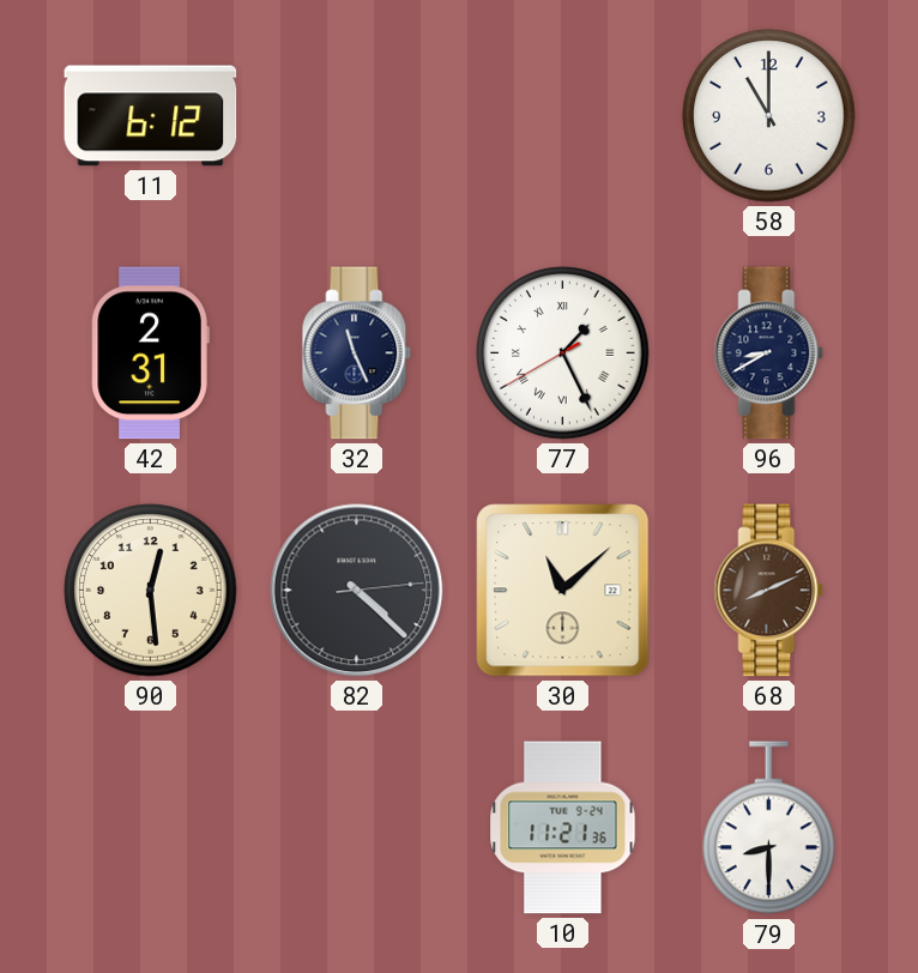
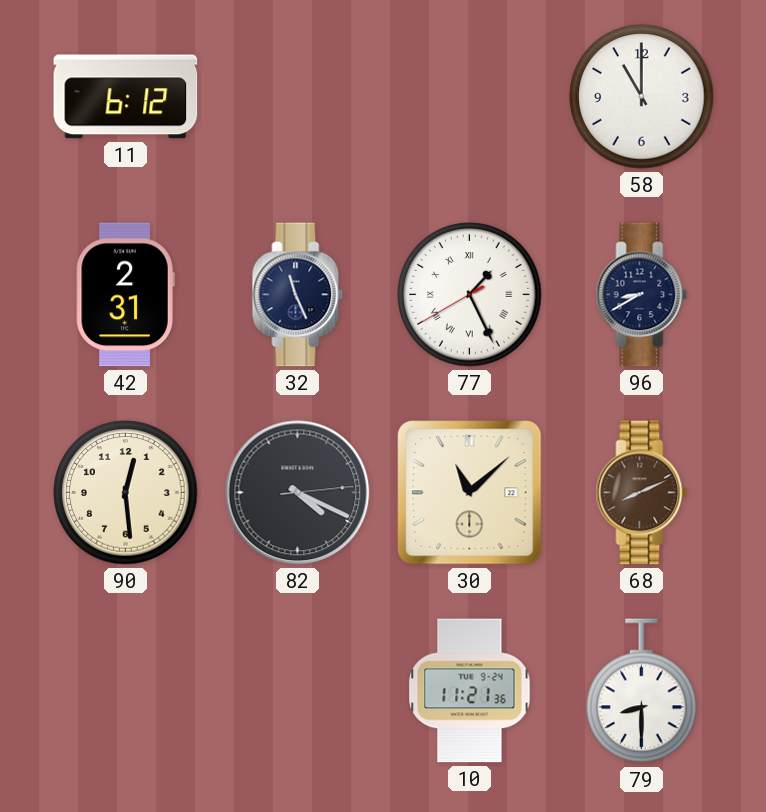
82: 4:22 -> 4:19 (298, 493)
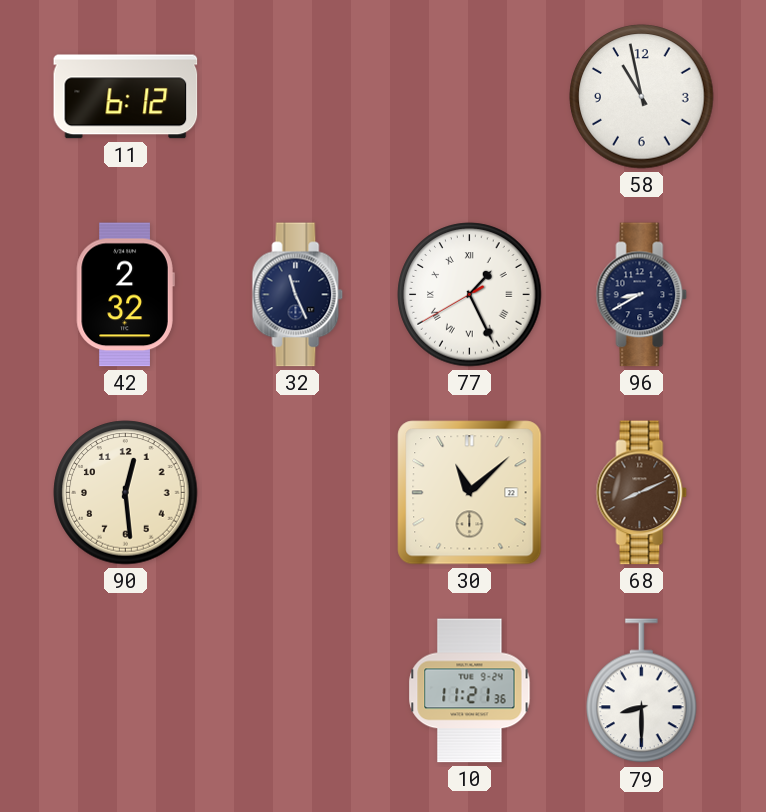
58: 11:00 -> 10:58 (642, 97)
42: 2:31 -> 2:32 (125, 295)
82: 4:19 -> none (298, 493)
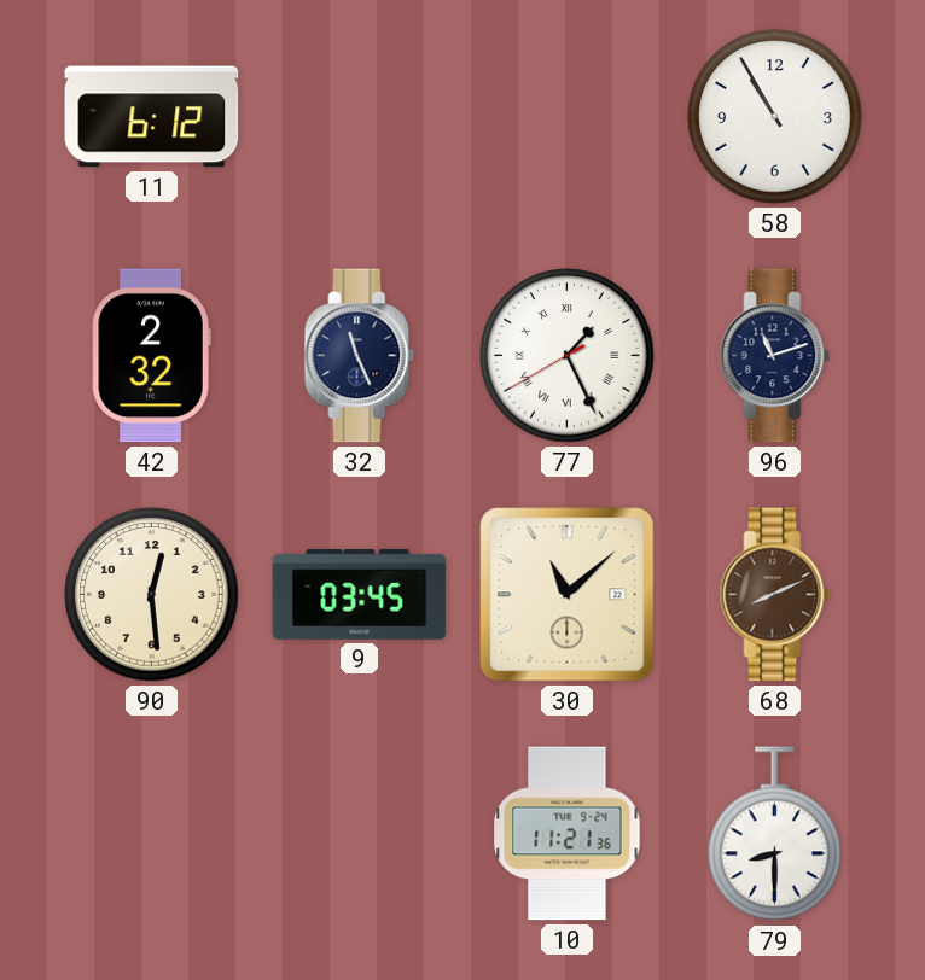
58: 10:58 -> 10:55 (775, 117)
96: 8:40 -> 11:12 (775, 356)
9: none -> 03:45 (360, 594)
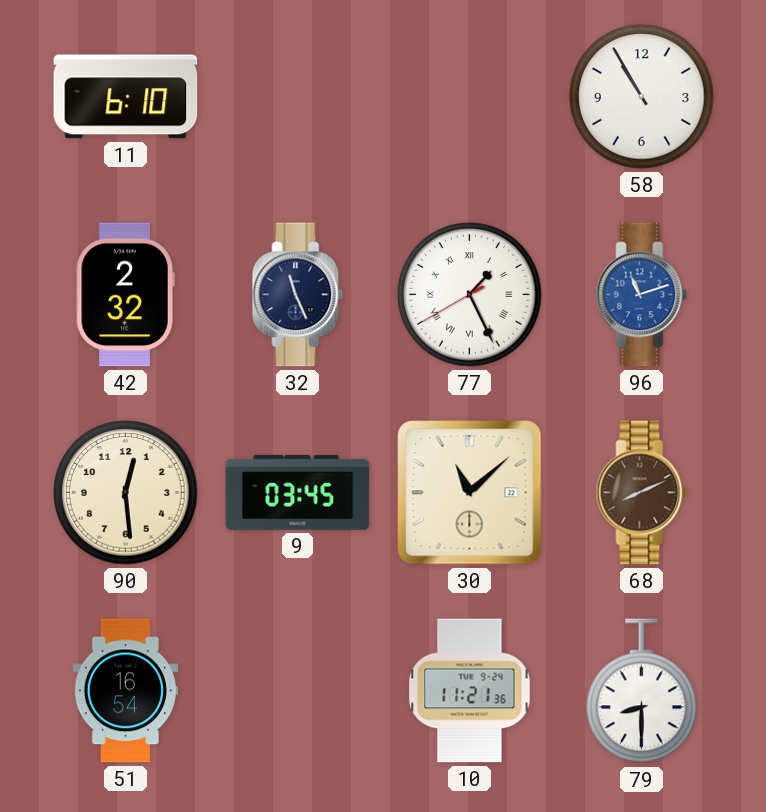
11: 6:12 -> 6:10 (126, 97)
96 dial: navy -> blue (642, 295)
51: none -> 16:54 (125, 691)
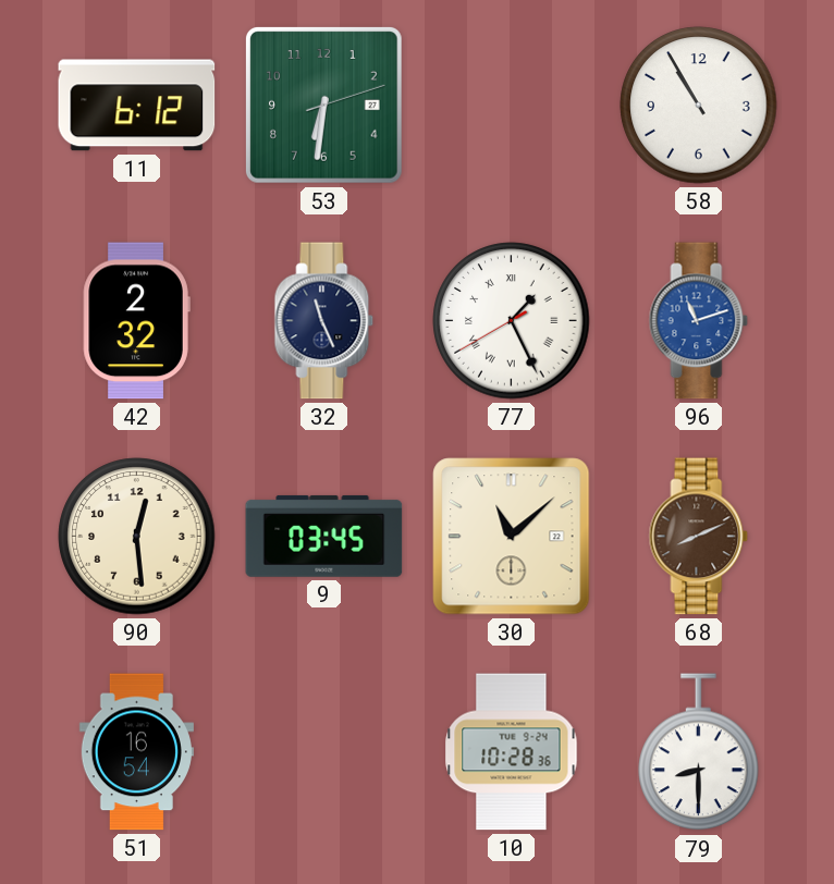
11: 6:10 -> 6:12 (137, 106)
53: none -> 6:31 (323, 105)
10: 11:21 -> 10:28 (512, 752)
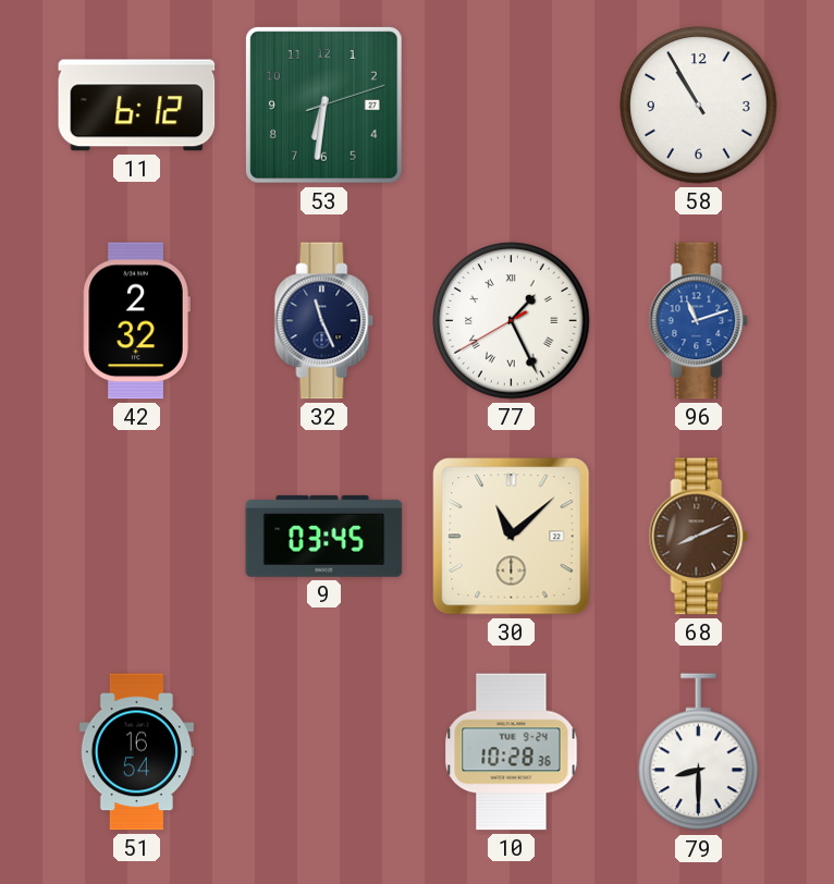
90: 12:29 -> none (137, 537)
